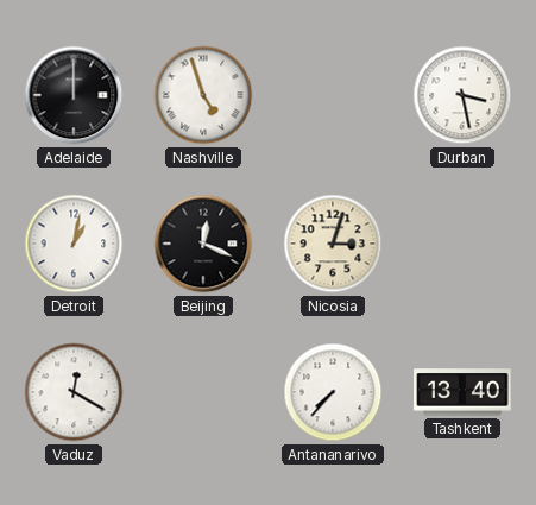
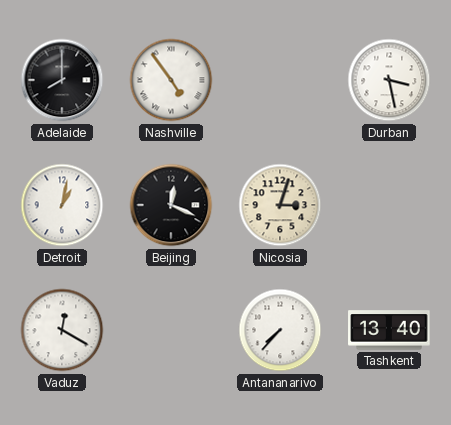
Adelaide: 12:00 -> 8:00 (62, 80)
Nashville: 4:57 -> 4:54 (171, 80)
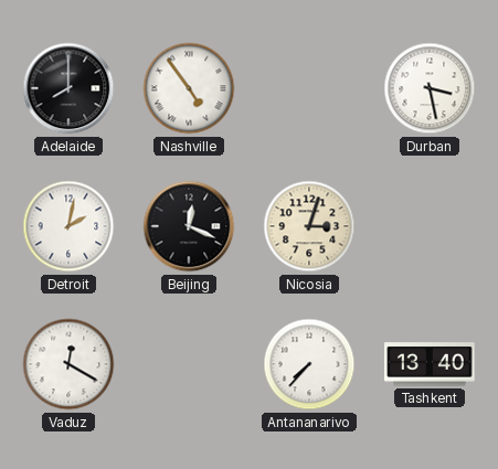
Detroit: 1:02 -> 2:02 (68, 226)
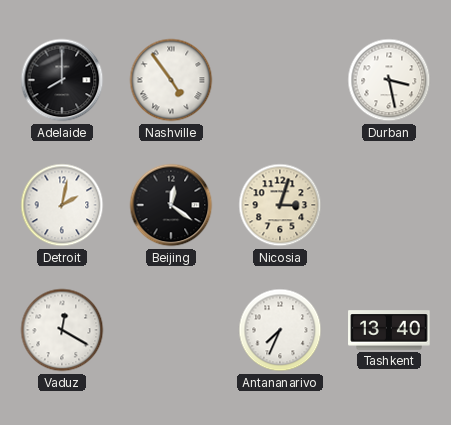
Beijing: 12:19 -> 12:21 (171, 205)
Antananarivo: 7:37 -> 7:34 (280, 330)
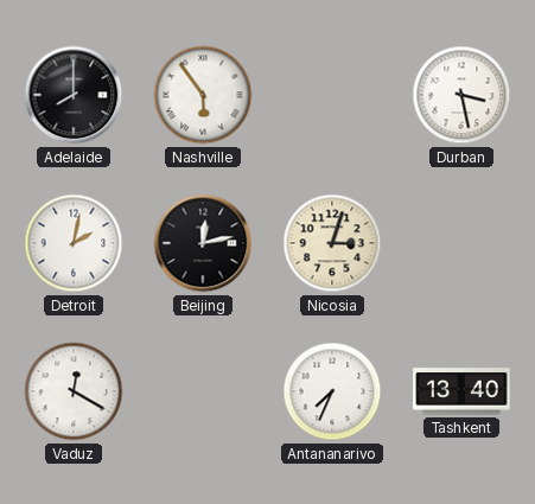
Nashville: 4:54 -> 5:54 (203, 95)
Beijing: 12:21 -> 12:13 (203, 243)
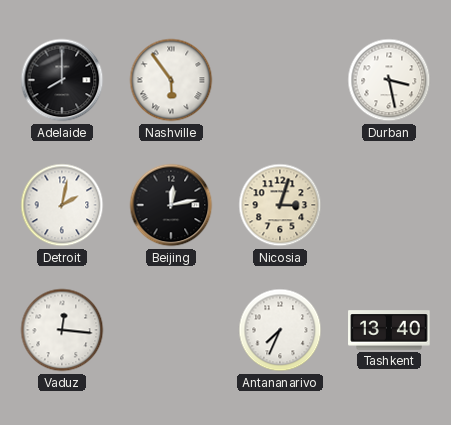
Vaduz: 12:20 -> 12:16 (62, 330)
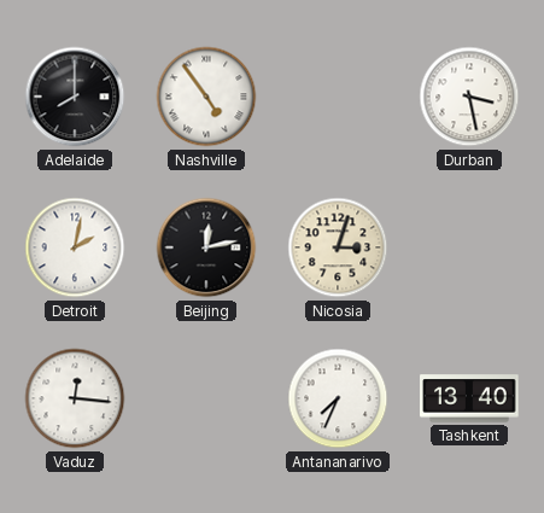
Nashville: 5:54 -> 4:54 (206, 97)
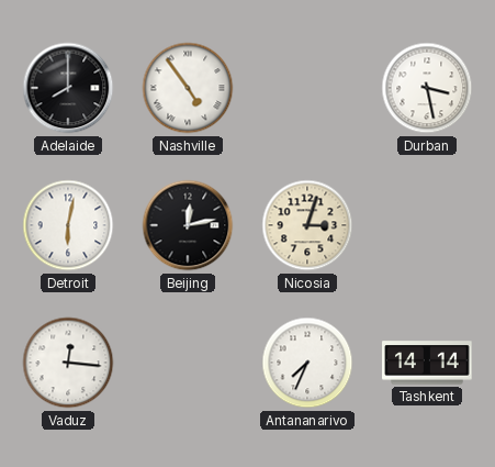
Detroit: 2:02 -> 6:02 (68, 225)
Tashkent: 13:40 -> 14:14 (427, 363)
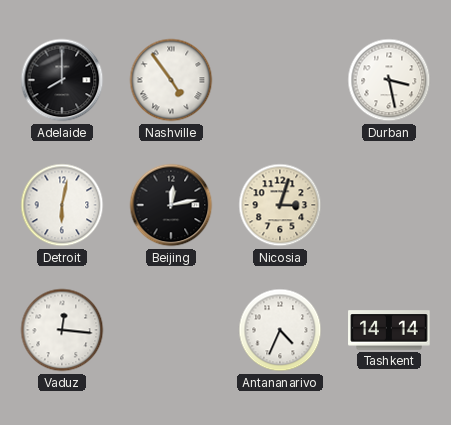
Antananarivo: 7:34 -> 4:34 (280, 330)
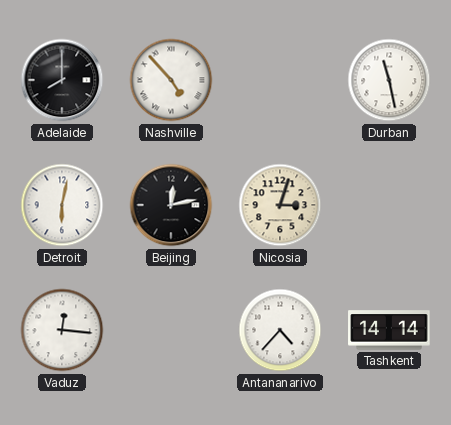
Nashville: 4:54 -> 4:53 (171, 80)
Durban: 3:28 -> 11:28 (389, 80)
Antananarivo: 4:34 -> 4:37 (280, 330)
